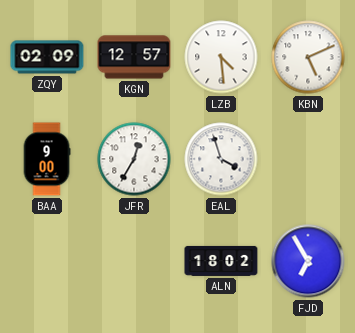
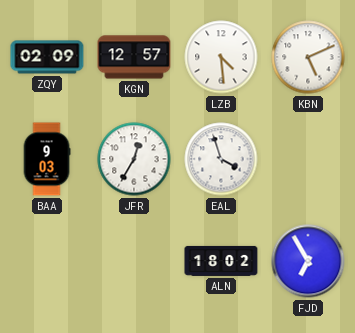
BAA: 9:00 -> 9:03 (47, 159)
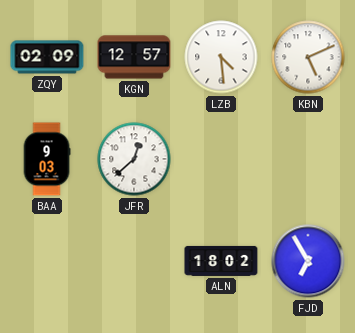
JFR: 12:35 -> 12:38 (134, 159)
EAL: 3:57 -> none (221, 159)
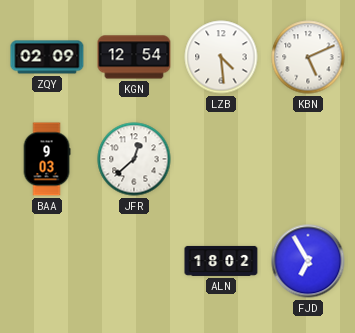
KGN: 12:57 -> 12:54 (134, 57)
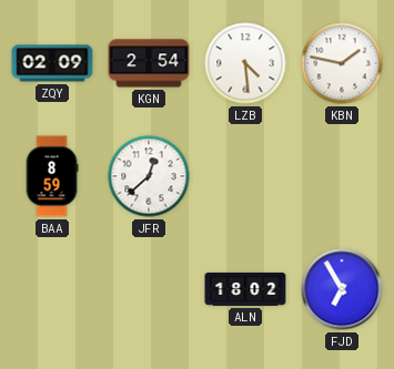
KGN: 12:54 -> 2:54 (149, 63)
KBN: 5:11 -> 1:47 (342, 63)
BAA: 9:03 -> 8:59 (52, 176)
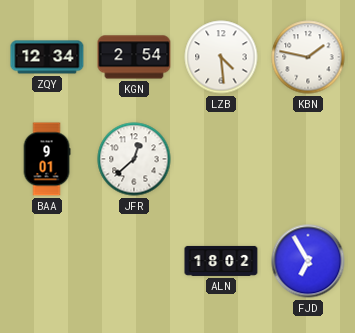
ZQY: 02:09 -> 12:34 (47, 57)
BAA: 8:59 -> 9:01 (47, 159)
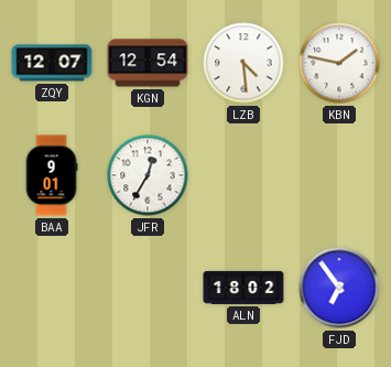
ZQY: 12:34 -> 12:07 (52, 63)
KGN: 2:54 -> 12:54 (148, 63)
JFR: 12:38 -> 12:35 (148, 175)
FJD: 6:55 -> 6:54 (339, 288)
